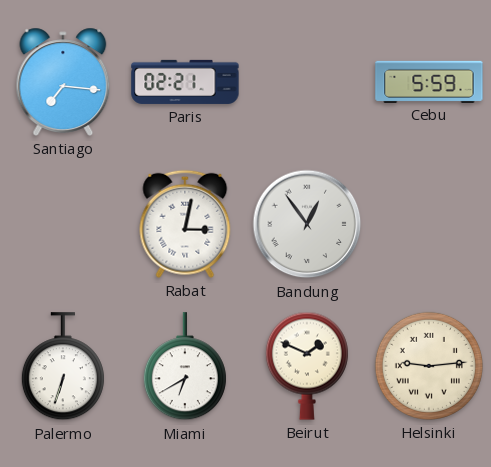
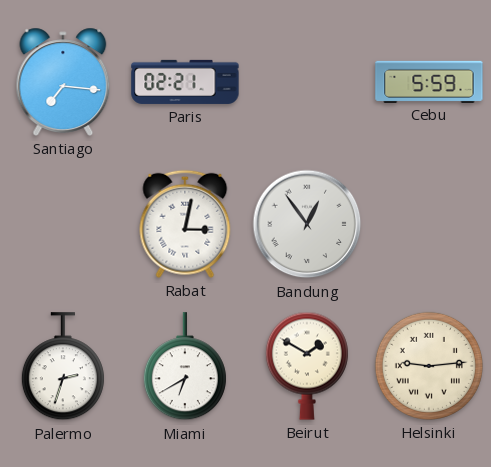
Palermo: 6:33 -> 2:33 (63, 367)
Beirut: 1:49 -> 1:50 (307, 366)
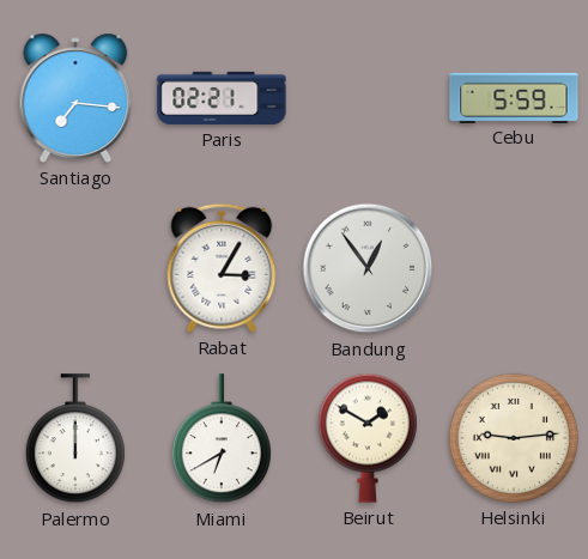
Rabat: 3:02 -> 3:05 (222, 268)
Palermo: 2:33 -> 12:00 (75, 439)
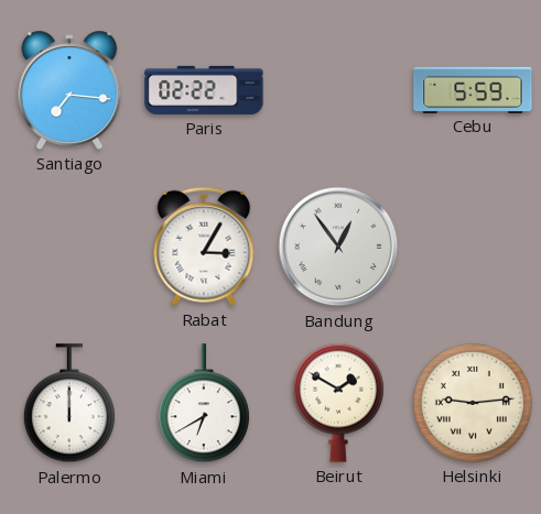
Paris: 02:21 -> 02:22 (204, 90)
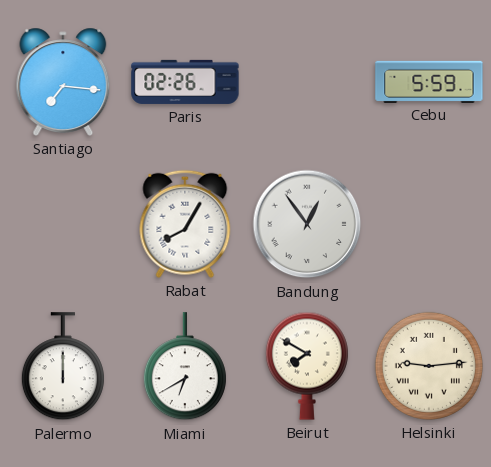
Paris: 02:22 -> 02:26 (185, 82)
Rabat: 3:05 -> 8:05 (185, 224)
Beirut: 1:50 -> 7:50 (307, 366)
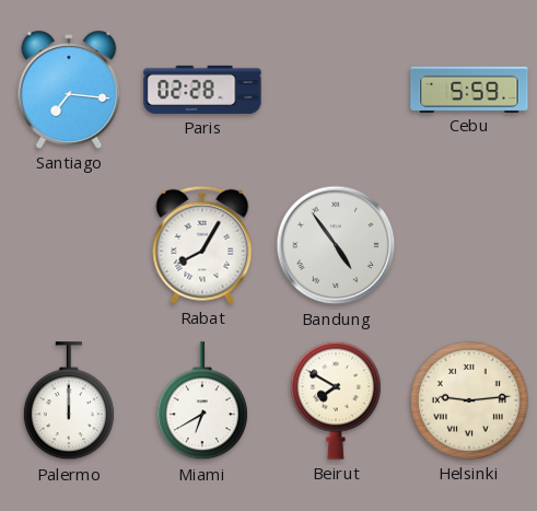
Paris: 02:26 -> 02:28 (202, 90)
Bandung: 12:54 -> 4:54 (336, 245)
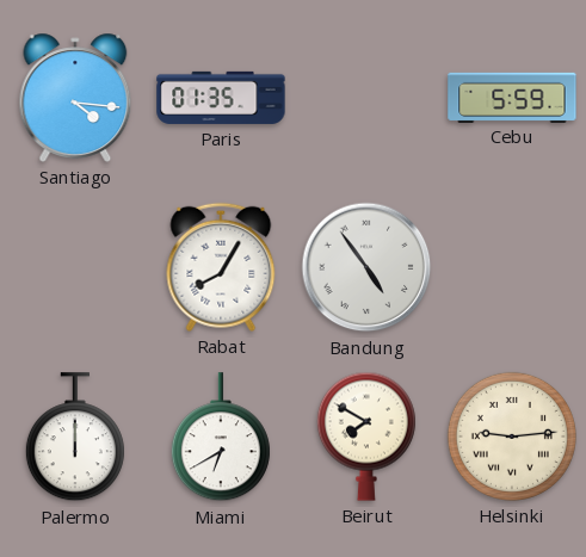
Santiago: 7:16 -> 4:16 (75, 98)
Paris: 02:28 -> 01:35 (221, 98)
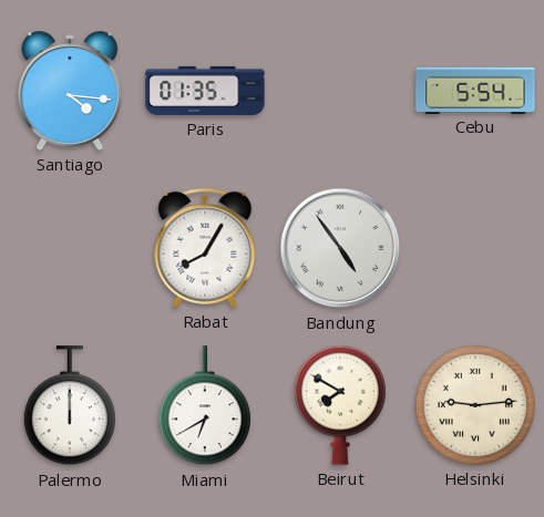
Cebu: 5:59 -> 5:54 (475, 90)
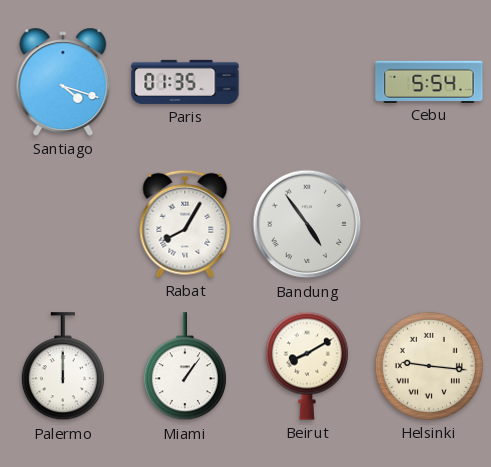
Santiago: 4:16 -> 4:18 (63, 82)
Miami: 6:40 -> 1:06 (185, 367)
Beirut: 7:50 -> 8:10 (307, 366)
Helsinki: 9:14 -> 9:16 (429, 366)
